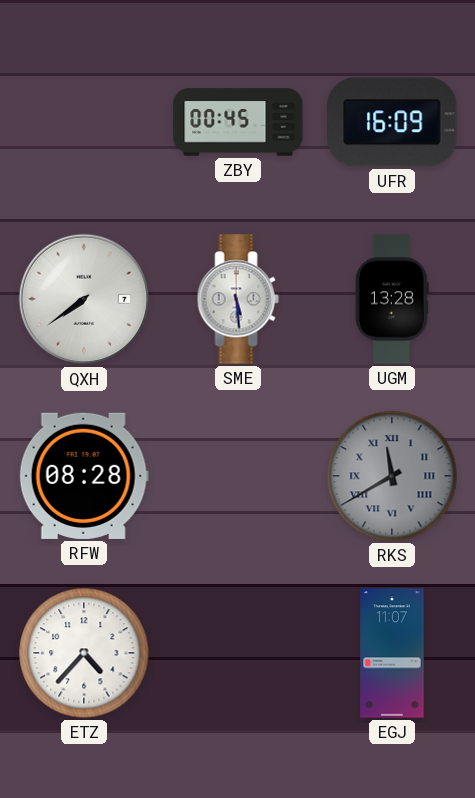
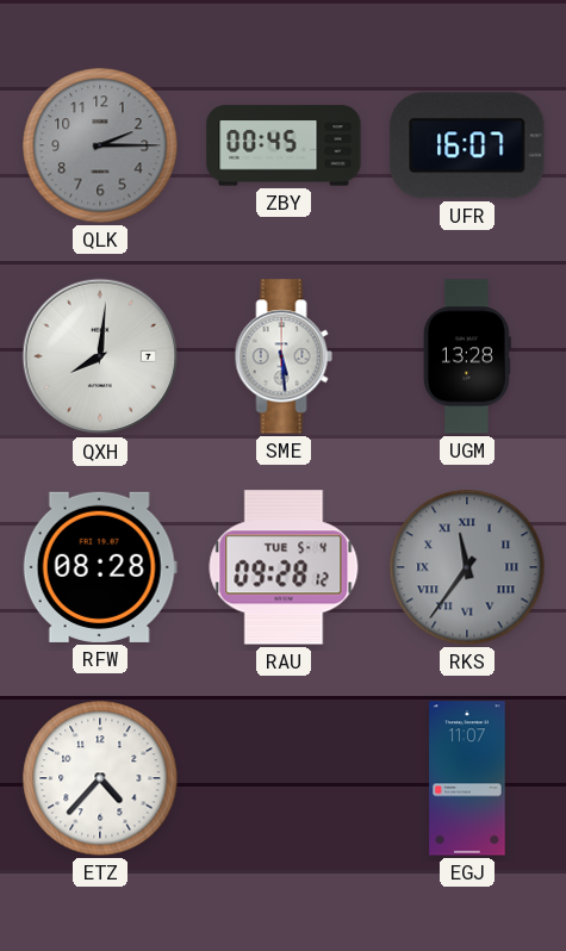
QLK: none -> 2:15 (100, 145)
UFR: 16:09 -> 16:07 (467, 145)
QXH: 7:39 -> 8:01 (100, 356)
RAU: none -> 09:28 (284, 567)
RKS: 11:40 -> 11:36 (467, 567)
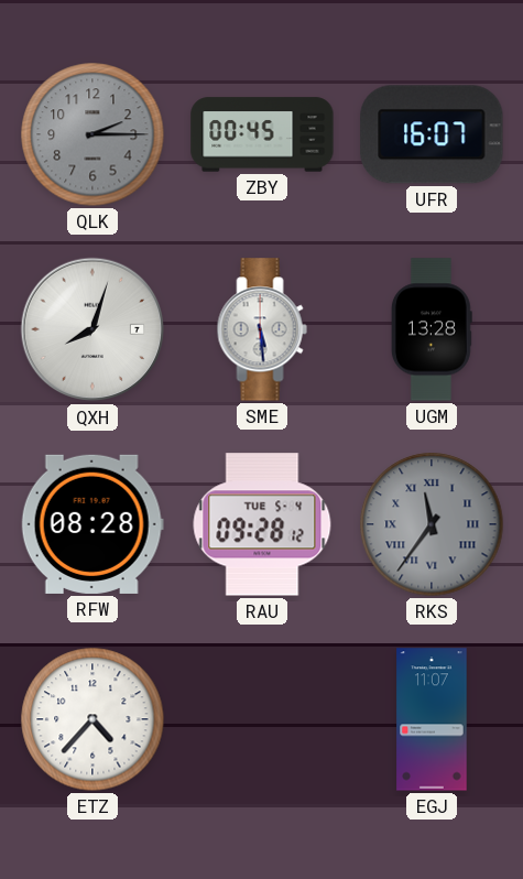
QXH: 8:01 -> 8:03 (92, 329)
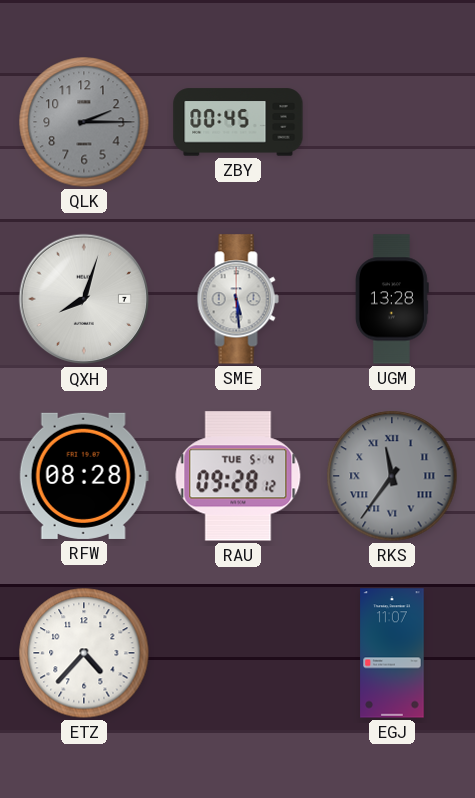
UFR: 16:07 -> none (432, 134)
